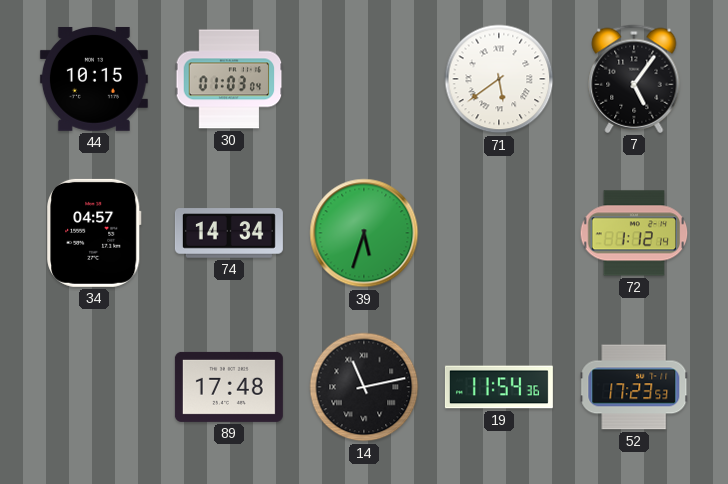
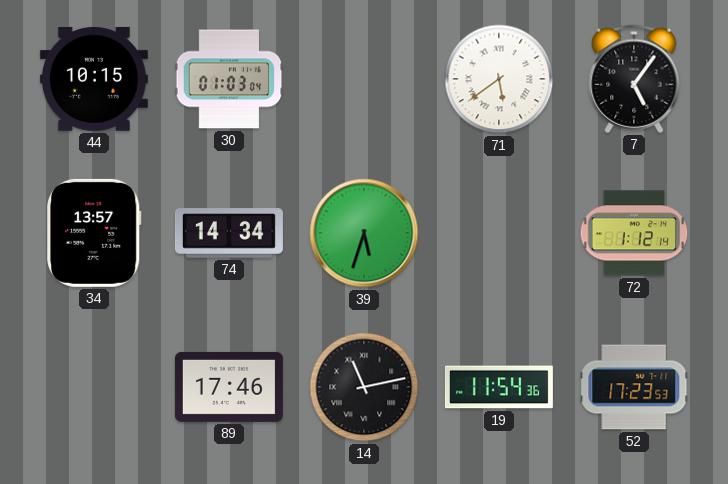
34: 04:57 -> 13:57 (94, 233)
89: 17:48 -> 17:46 (229, 387)
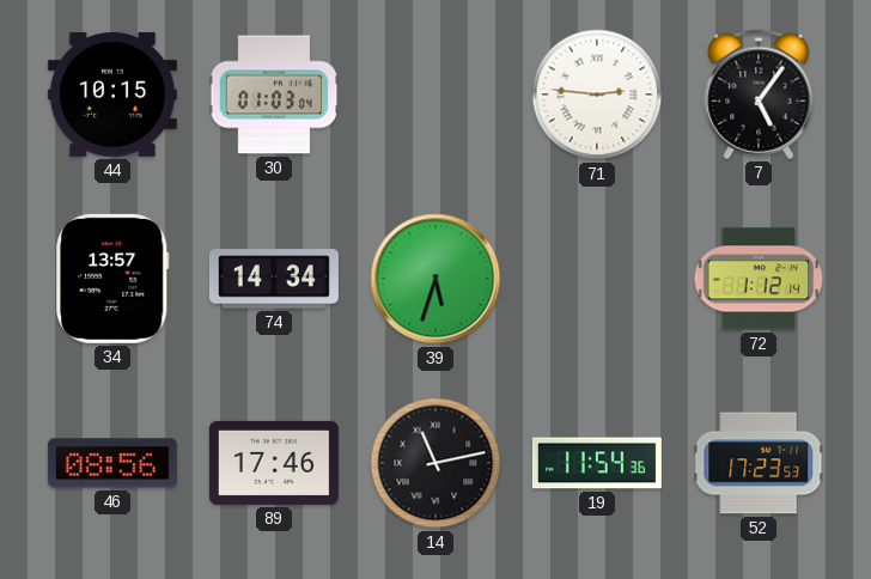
71: 5:39 -> 2:46 (597, 95)
46: none -> 08:56 (112, 463)
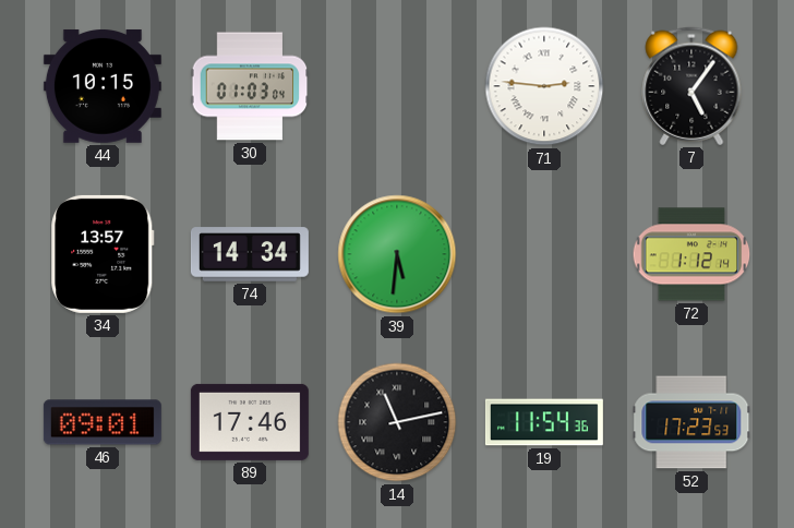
39: 5:33 -> 5:31 (397, 254)
46: 08:56 -> 09:01 (103, 422)
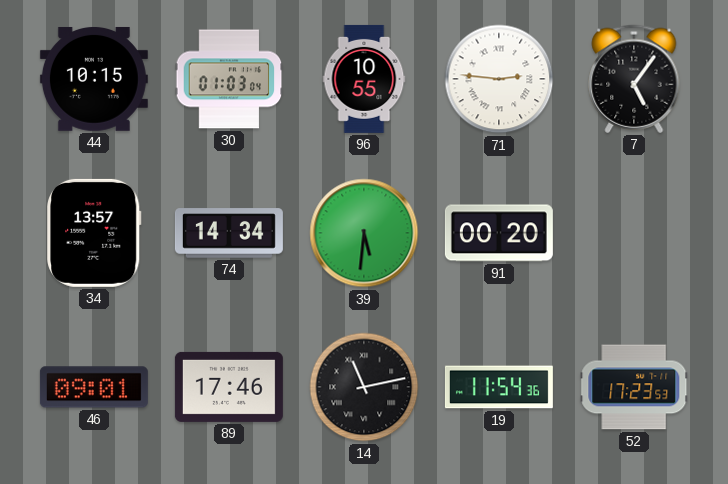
96: none -> 10:55 (364, 79)
91: none -> 00:20 (499, 233)
72: 1:12 -> none (691, 254)
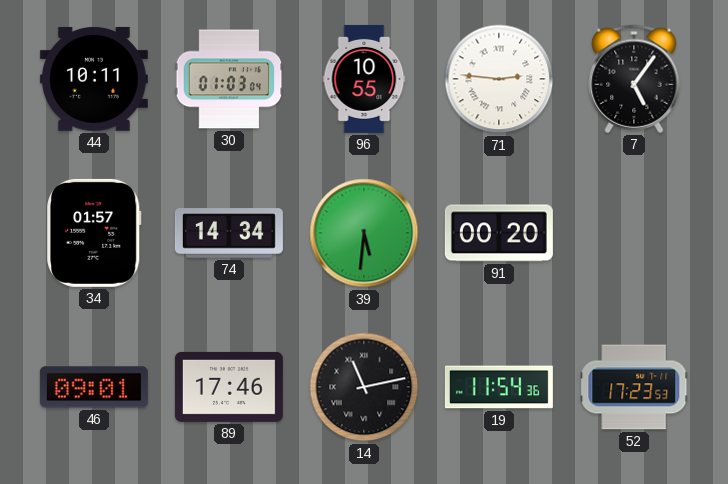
44: 10:15 -> 10:11 (94, 79)
34: 13:57 -> 01:57 (94, 233)
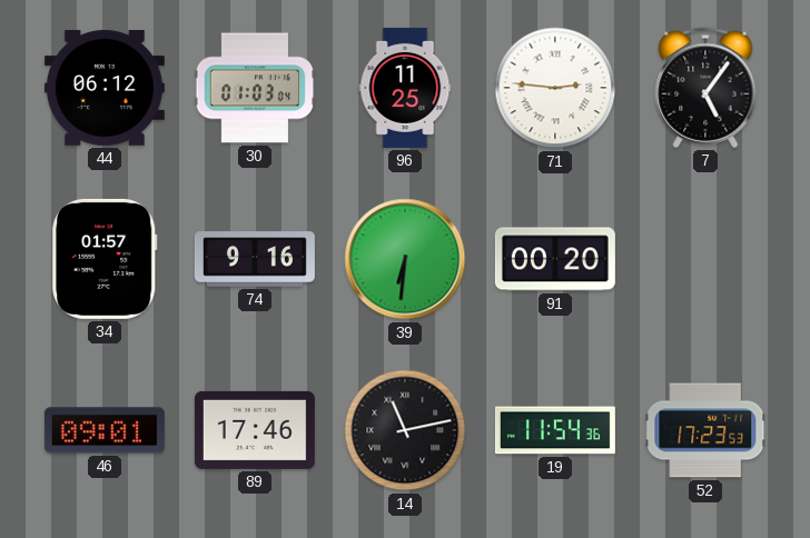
44: 10:11 -> 06:12 (105, 88)
96: 10:55 -> 11:25 (405, 88)
74: 14:34 -> 9:16 (255, 259)
39: 5:31 -> 6:31 (405, 259)
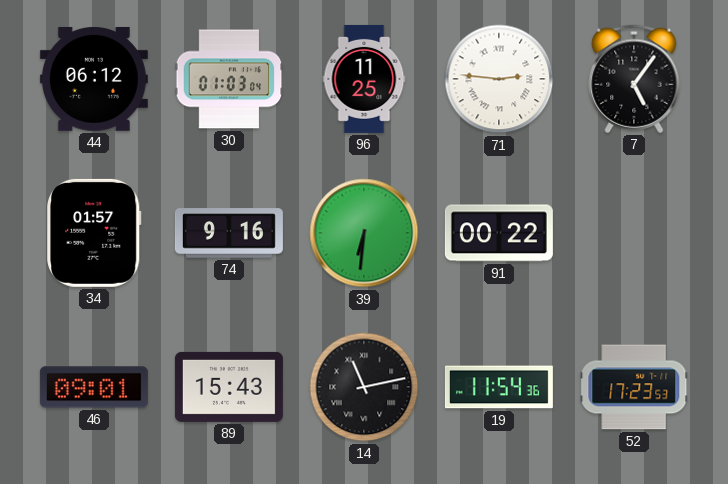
91: 00:20 -> 00:22 (499, 233)
89: 17:46 -> 15:43 (229, 387)
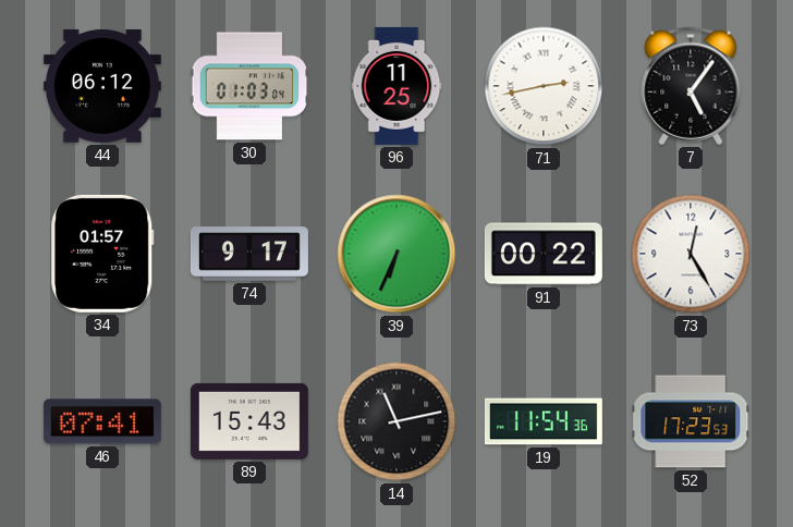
71: 2:46 -> 2:43 (544, 86)
74: 9:16 -> 9:17 (249, 254)
39: 6:31 -> 6:34 (396, 254)
73: none -> 12:25 (691, 254)
46: 09:01 -> 07:41 (102, 421)
